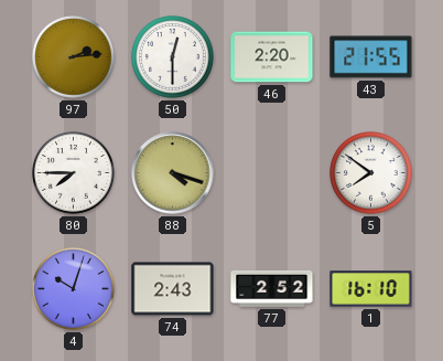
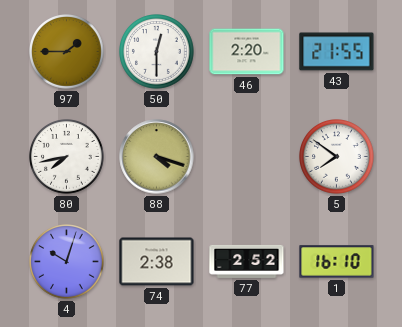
97: 2:14 -> 1:45 (67, 52)
80: 7:45 -> 7:43 (67, 157)
74: 2:43 -> 2:38 (157, 262)
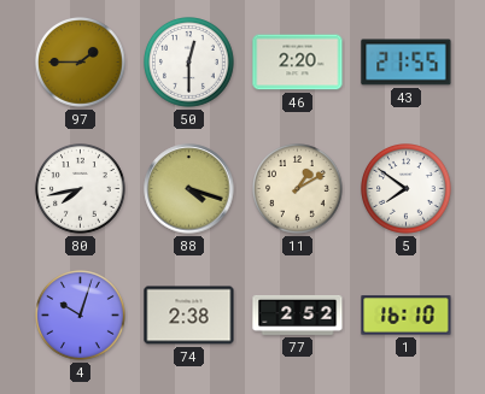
11: none -> 1:10 (298, 189)
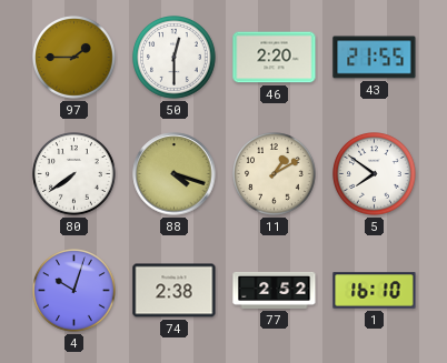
80: 7:43 -> 7:39 (74, 174)
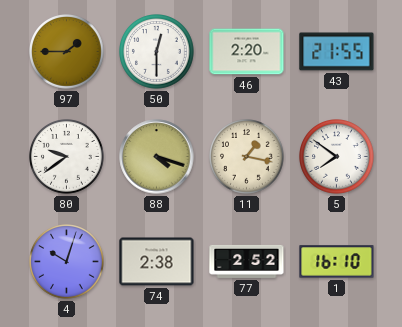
80: 7:39 -> 9:39 (67, 157)
11: 1:10 -> 1:17 (247, 157)
